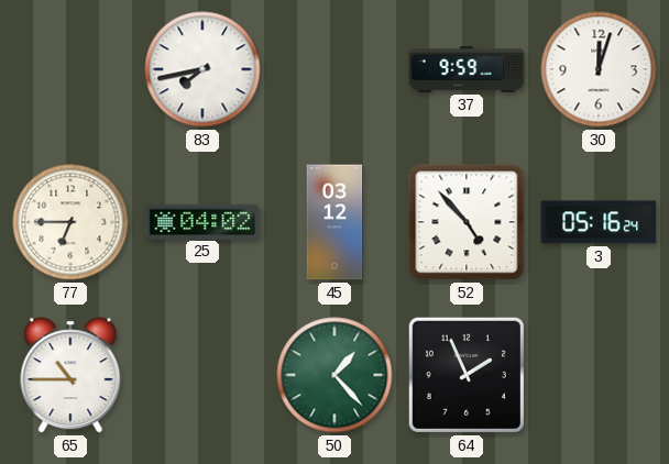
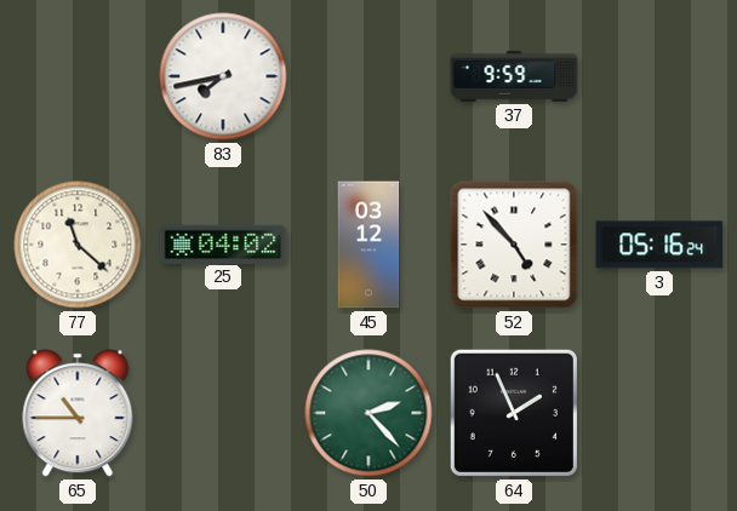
30: 12:03 -> none (599, 69)
77: 6:45 -> 11:22 (78, 245)
50: 1:23 -> 2:23 (368, 413)
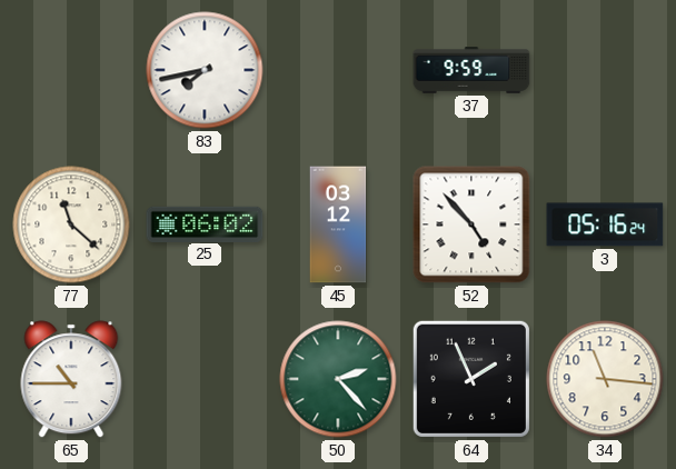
25: 04:02 -> 06:02 (205, 223)
34: none -> 11:16 (605, 379)
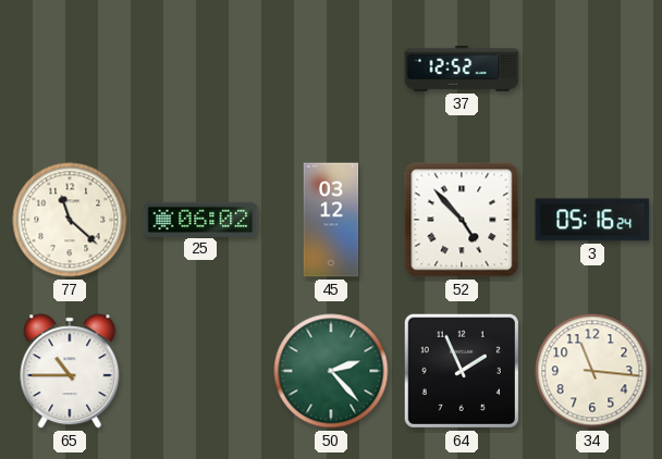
83: 7:43 -> none (205, 70)
37: 9:59 -> 12:52 (462, 69)
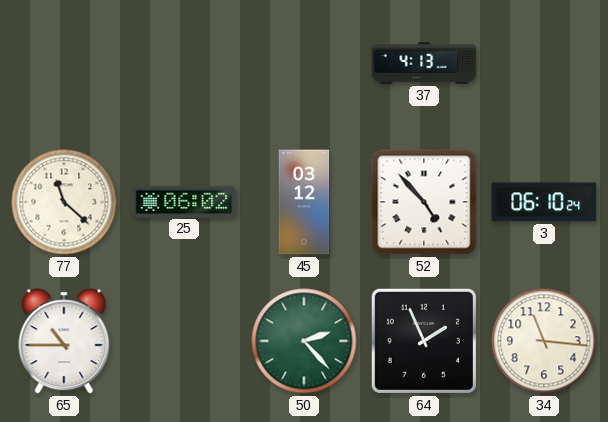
37: 12:52 -> 4:13 (424, 63)
3: 05:16 -> 06:10 (544, 202)
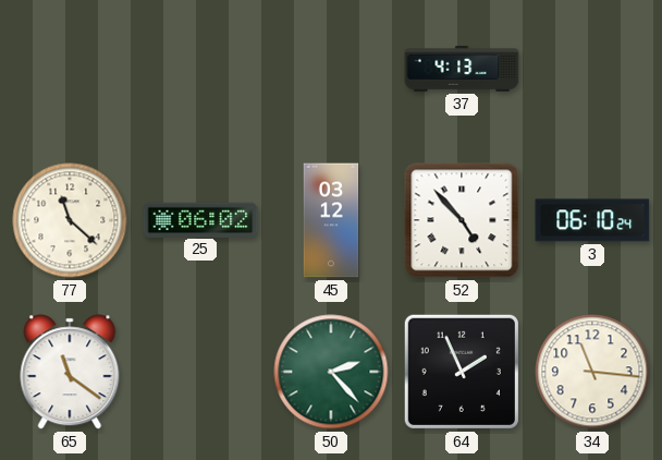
65: 10:45 -> 11:21 (70, 372)
